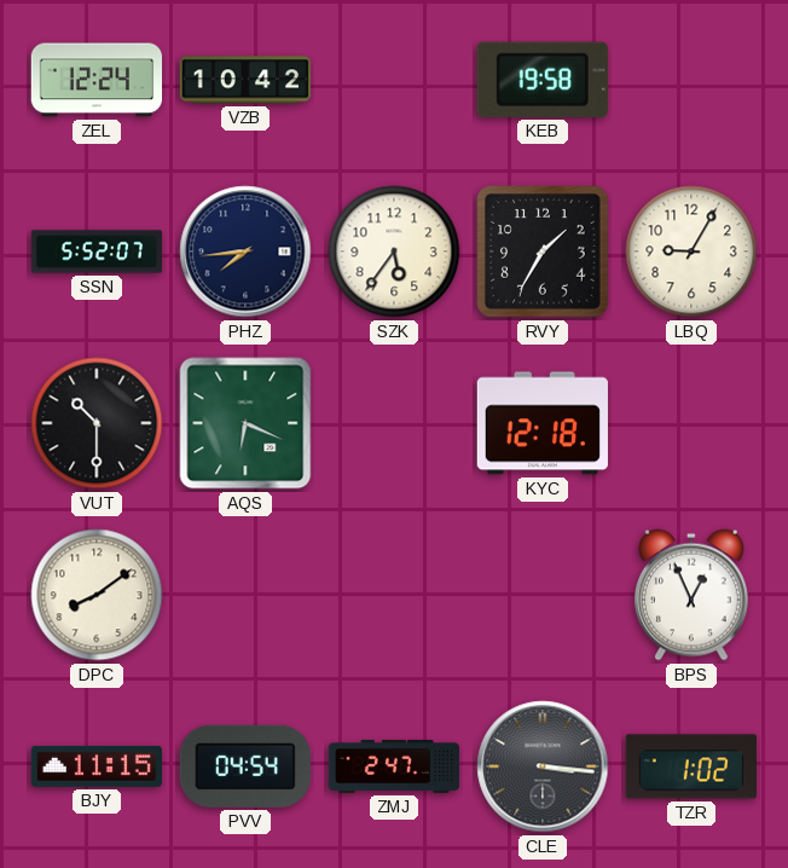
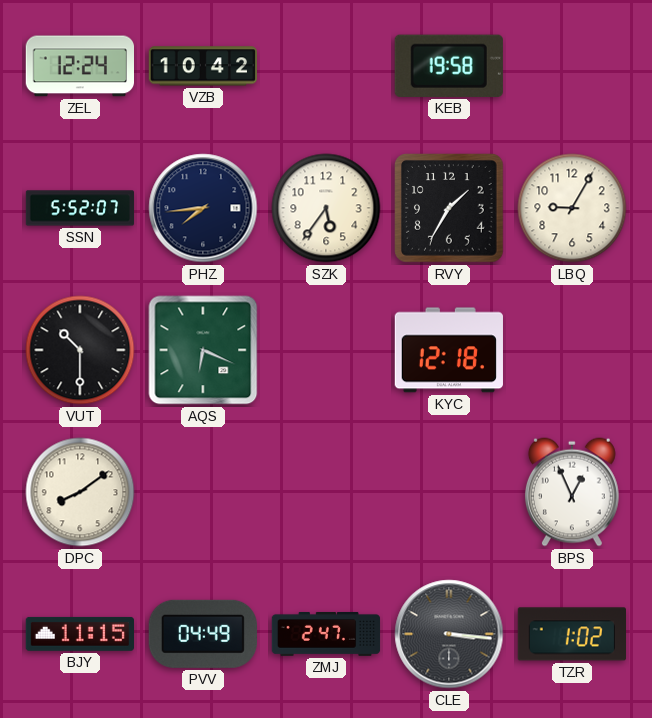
PVV: 04:54 -> 04:49 (203, 634)
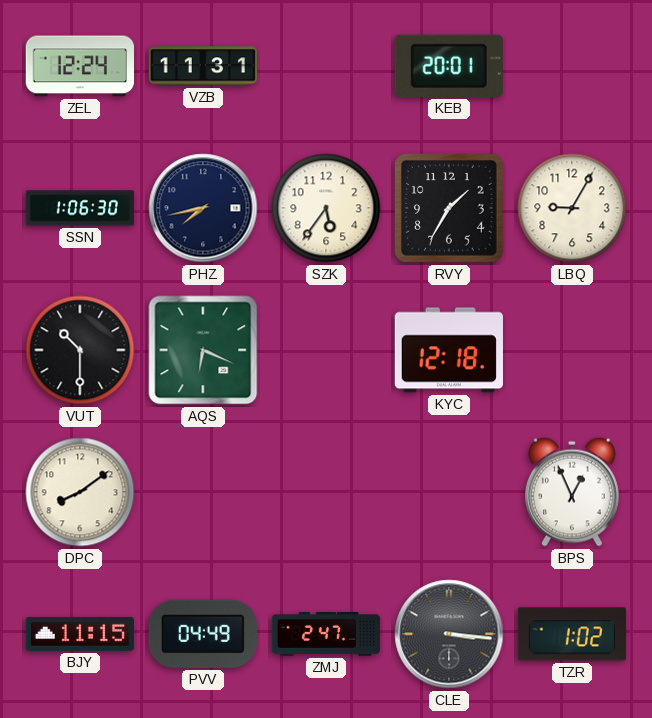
VZB: 10:42 -> 11:31 (202, 66)
KEB: 19:58 -> 20:01 (449, 66)
SSN: 5:52 -> 1:06 (80, 208)
PHZ: 7:44 -> 7:43 (203, 208)
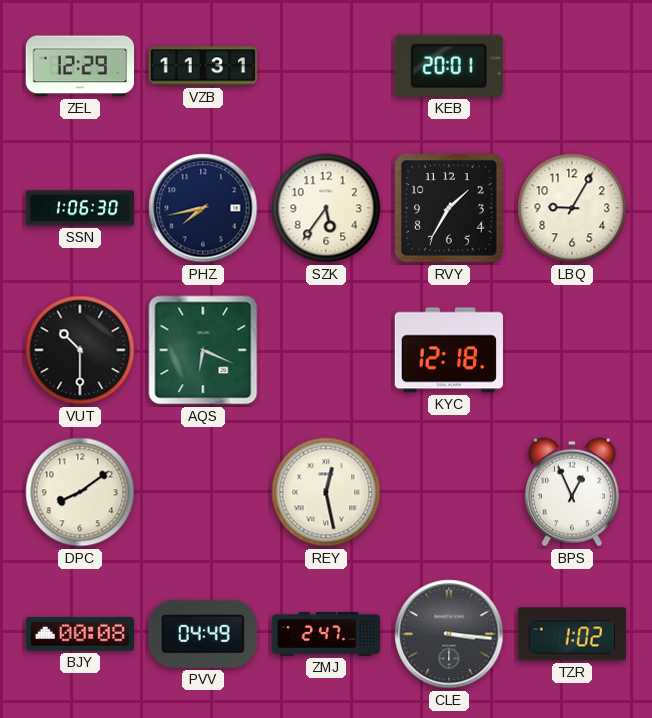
ZEL: 12:24 -> 12:29 (79, 66)
REY: none -> 12:28 (326, 492)
BJY: 11:15 -> 00:08 (79, 634)
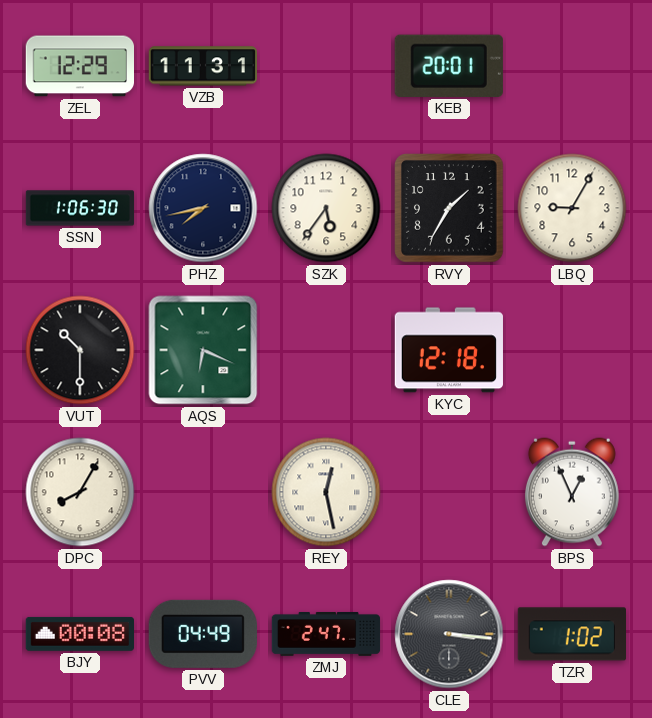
DPC: 8:09 -> 8:05 (80, 492)
